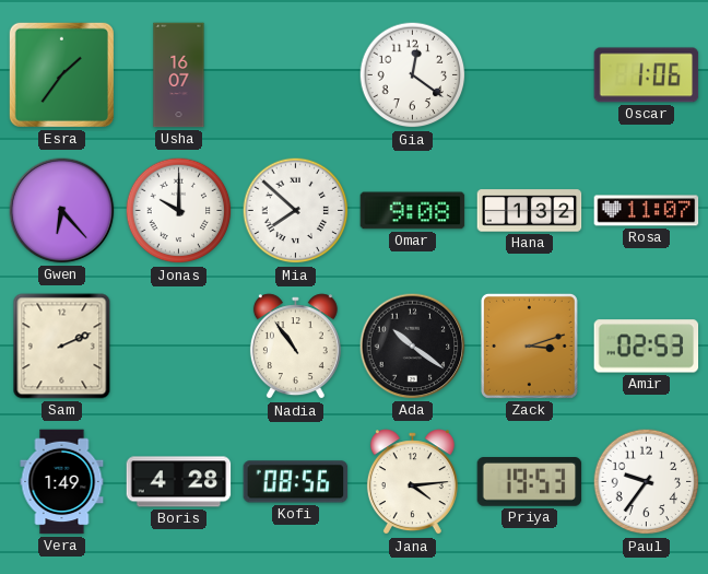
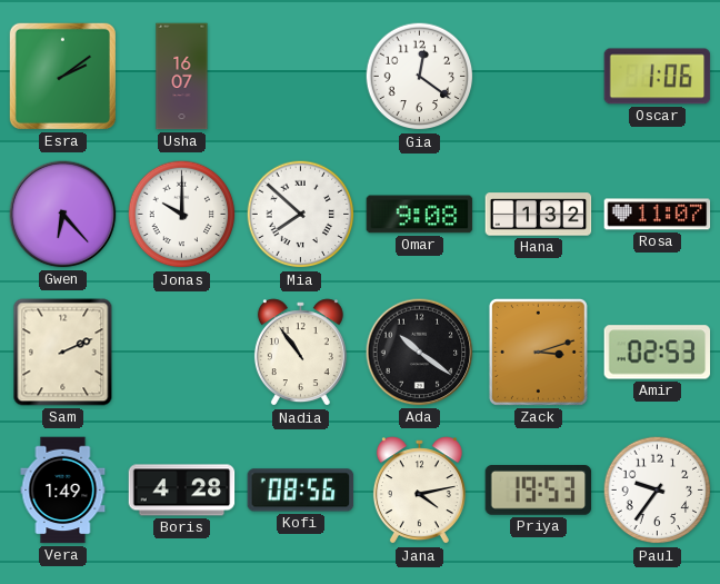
Esra: 1:36 -> 2:09 (62, 76)
Jana: 4:14 -> 4:13 (419, 491)
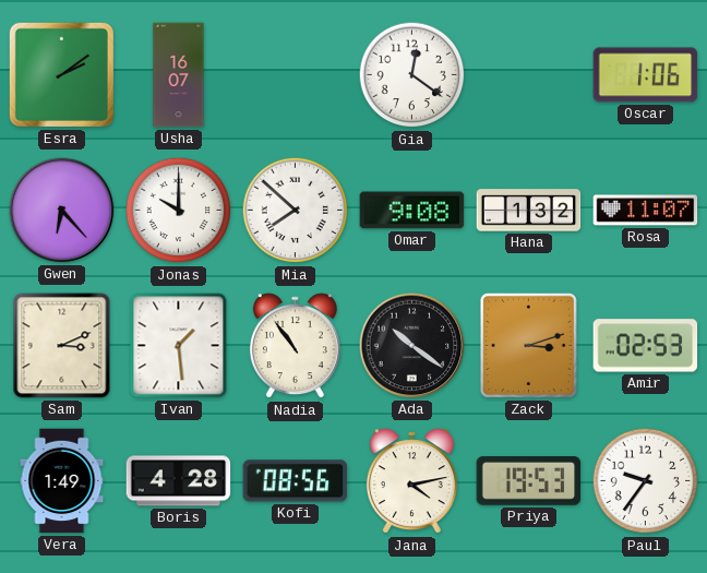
Sam: 2:11 -> 3:11 (62, 346)
Ivan: none -> 1:29 (179, 346)
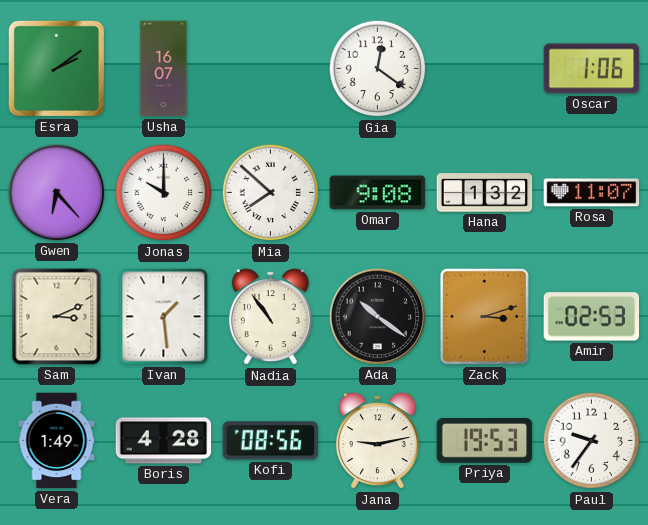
Jana: 4:13 -> 9:13 (377, 441)
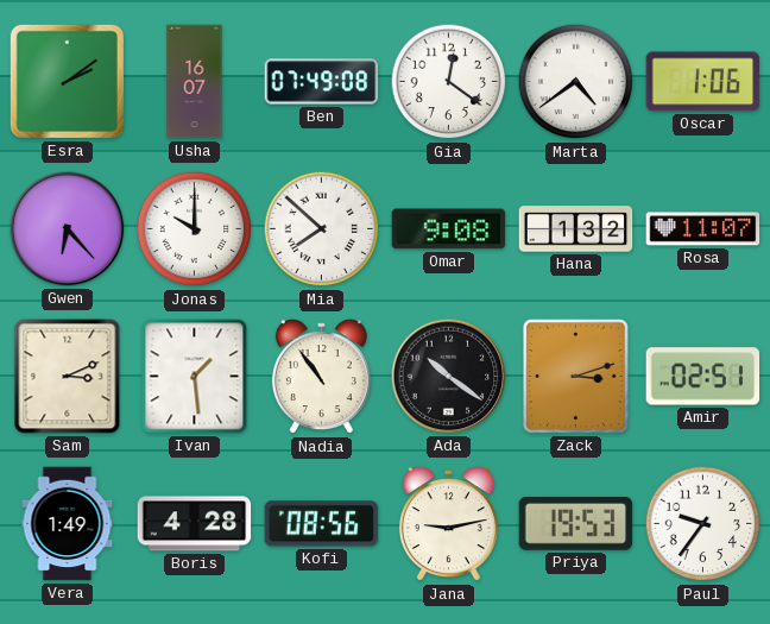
Ben: none -> 07:49 (322, 82)
Marta: none -> 4:39 (576, 82)
Amir: 02:53 -> 02:51 (703, 377)
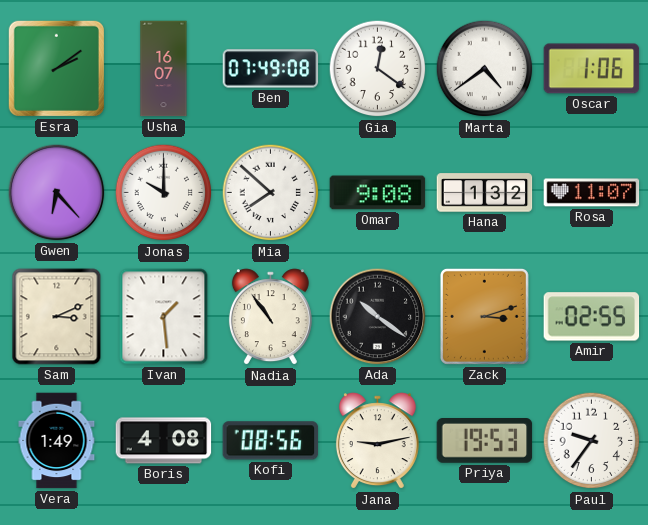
Amir: 02:51 -> 02:55 (592, 317)
Boris: 4:28 -> 4:08 (164, 441)
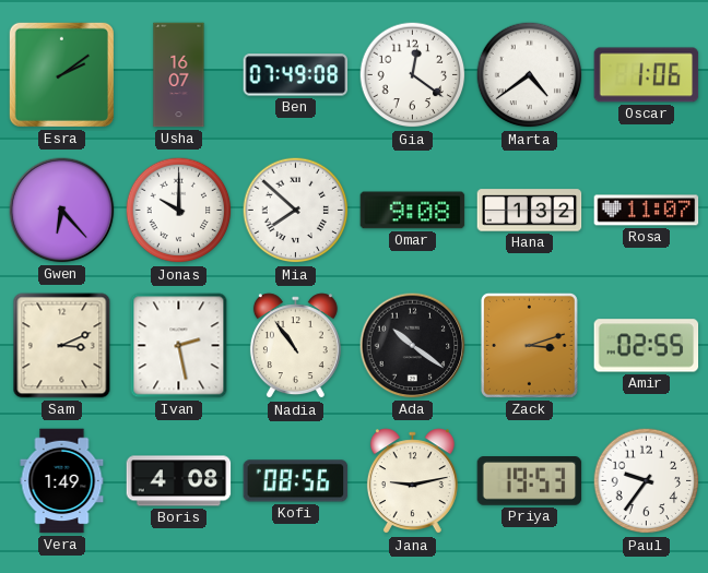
Ivan: 1:29 -> 2:28 (179, 346)
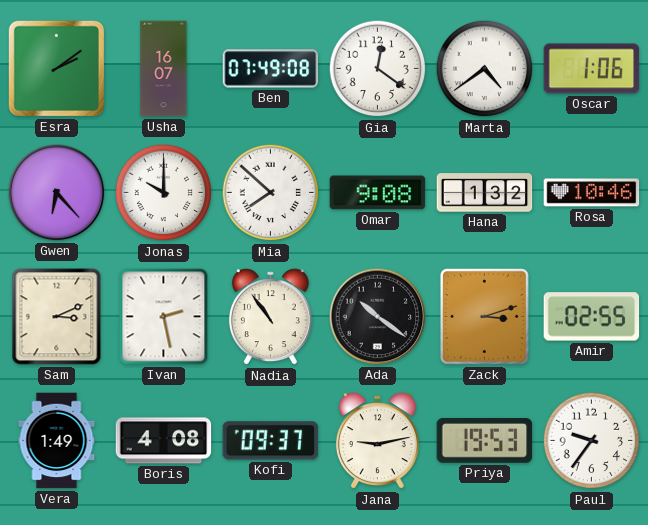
Rosa: 11:07 -> 10:46 (592, 193)
Kofi: 08:56 -> 09:37 (271, 441)
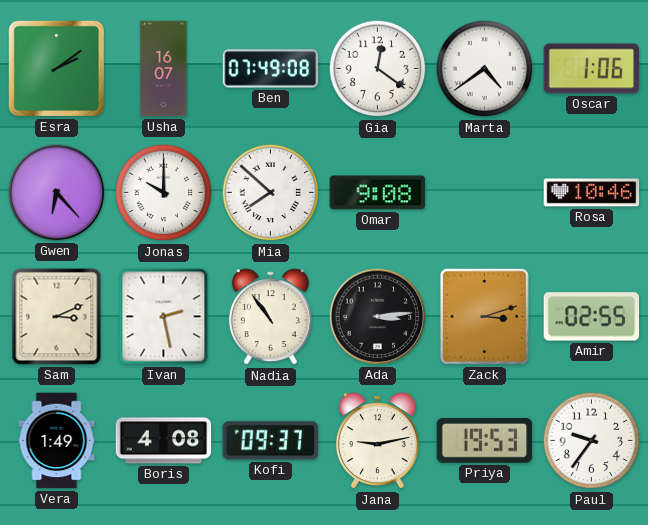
Hana: 1:32 -> none (485, 193)
Ada: 10:21 -> 3:14 (378, 317)
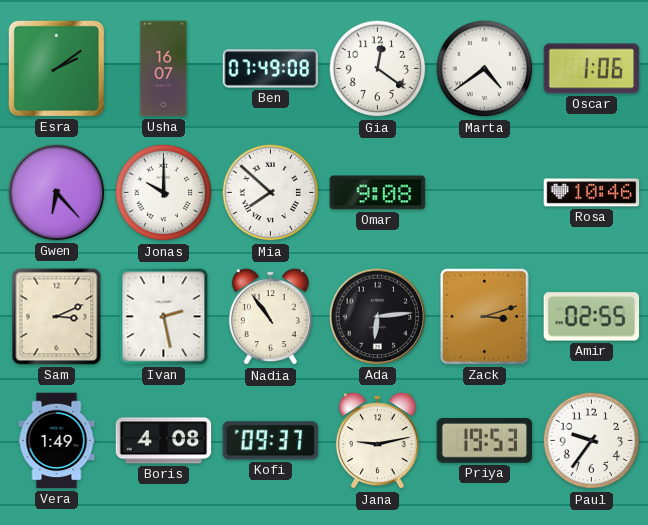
Ada: 3:14 -> 6:14 (378, 317)
